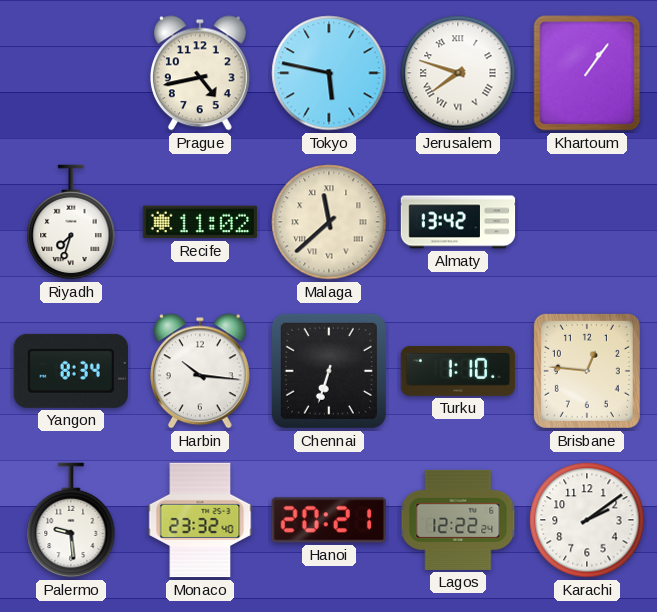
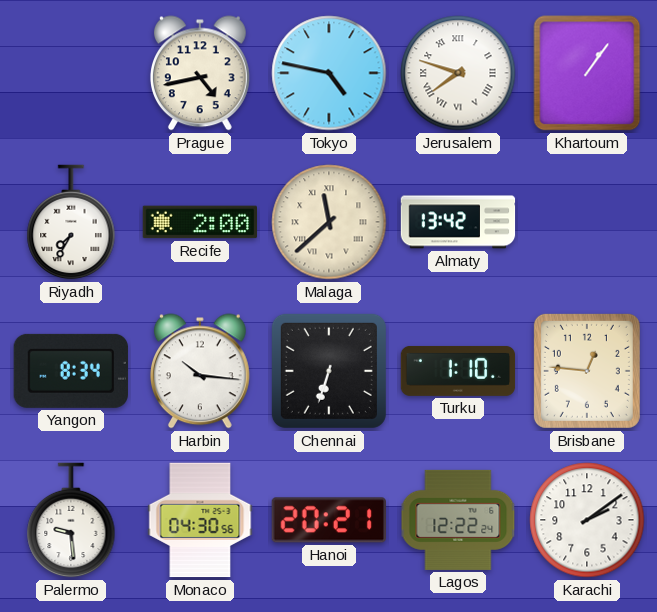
Tokyo: 5:47 -> 4:47 (329, 73)
Riyadh: 7:33 -> 7:35 (71, 222)
Recife: 11:02 -> 2:00 (200, 222)
Monaco: 23:32 -> 04:30 (200, 520)
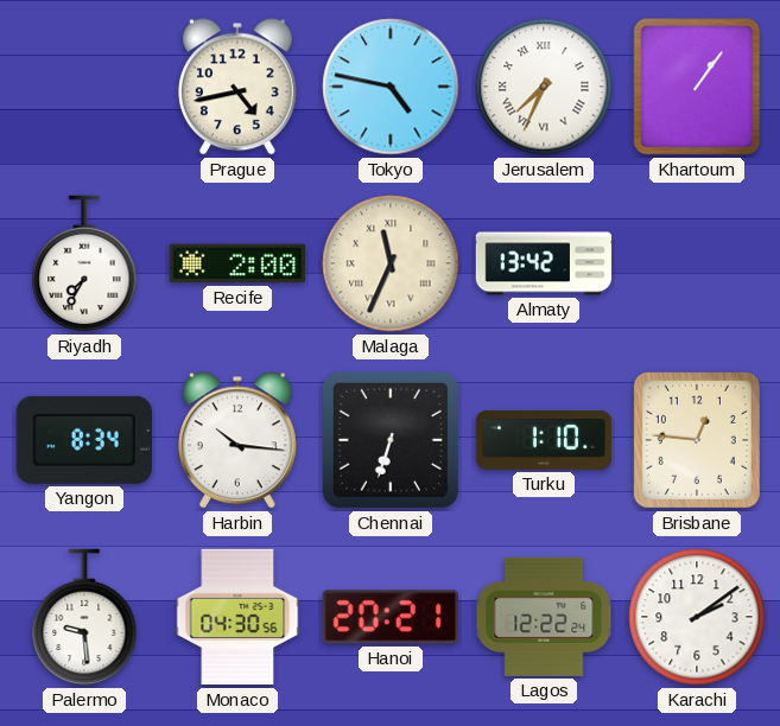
Jerusalem: 7:48 -> 7:34 (544, 87)
Malaga: 11:38 -> 11:34 (391, 263)
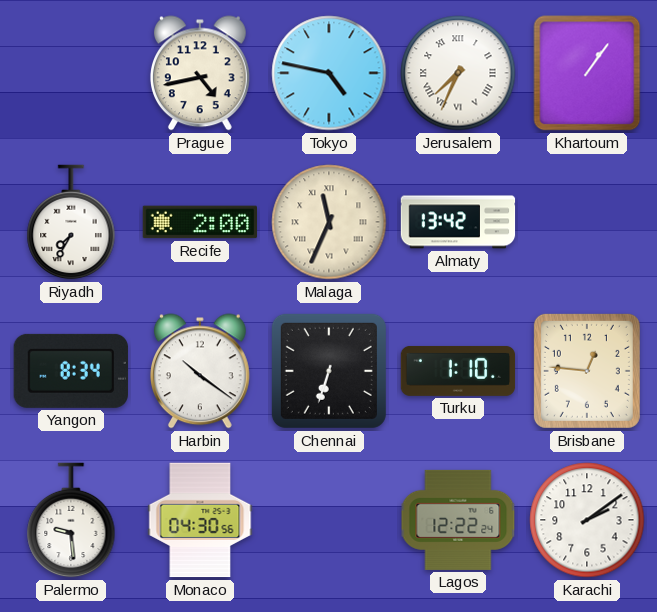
Harbin: 10:16 -> 10:21 (200, 371)
Hanoi: 20:21 -> none (391, 617)
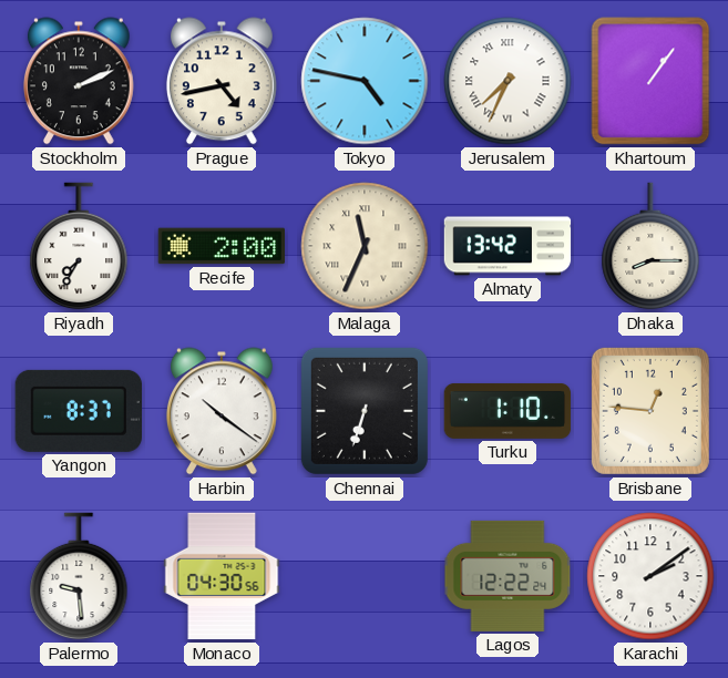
Stockholm: none -> 2:11 (79, 81)
Dhaka: none -> 8:15 (650, 246)
Yangon: 8:34 -> 8:37 (79, 411)
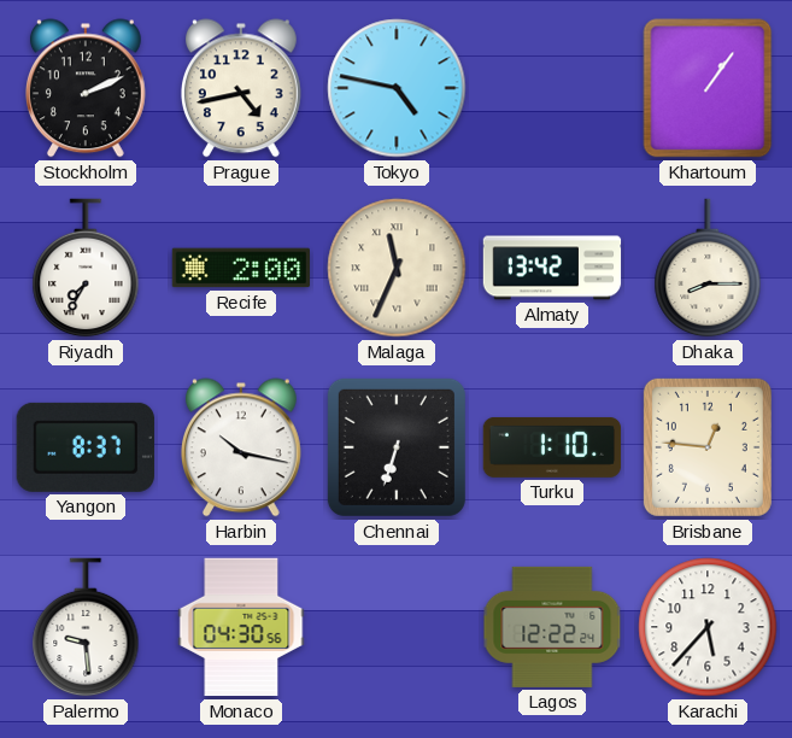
Jerusalem: 7:34 -> none (507, 81)
Harbin: 10:21 -> 10:17 (241, 447)
Karachi: 2:09 -> 5:37 (708, 627)
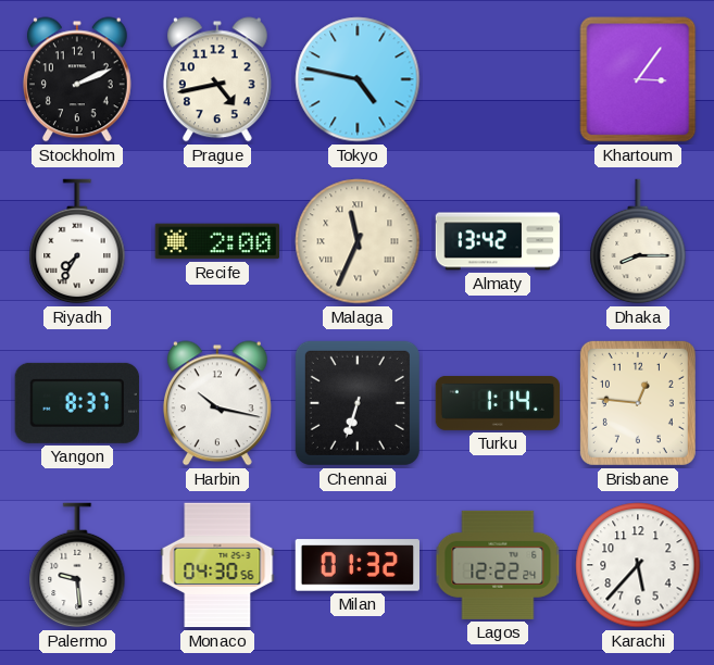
Khartoum: 1:06 -> 3:06 (638, 79)
Turku: 1:10 -> 1:14 (498, 403)
Milan: none -> 01:32 (358, 565)
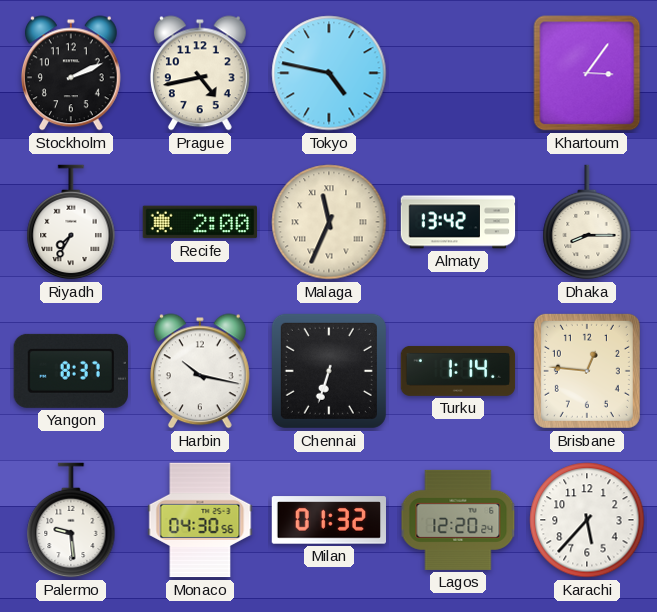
Lagos: 12:22 -> 12:20 (458, 520)
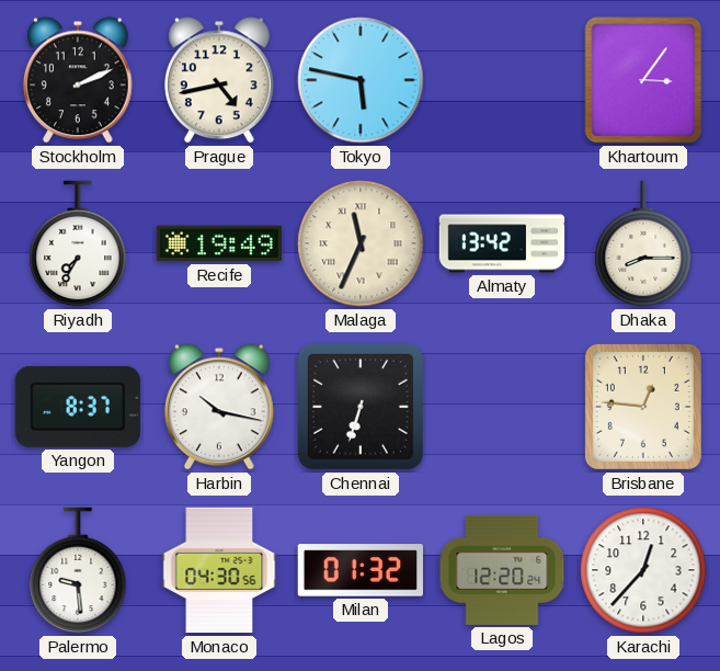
Tokyo: 4:47 -> 5:47 (361, 80)
Recife: 2:00 -> 19:49 (219, 243)
Turku: 1:14 -> none (458, 371)
Karachi: 5:37 -> 12:37 (643, 570)
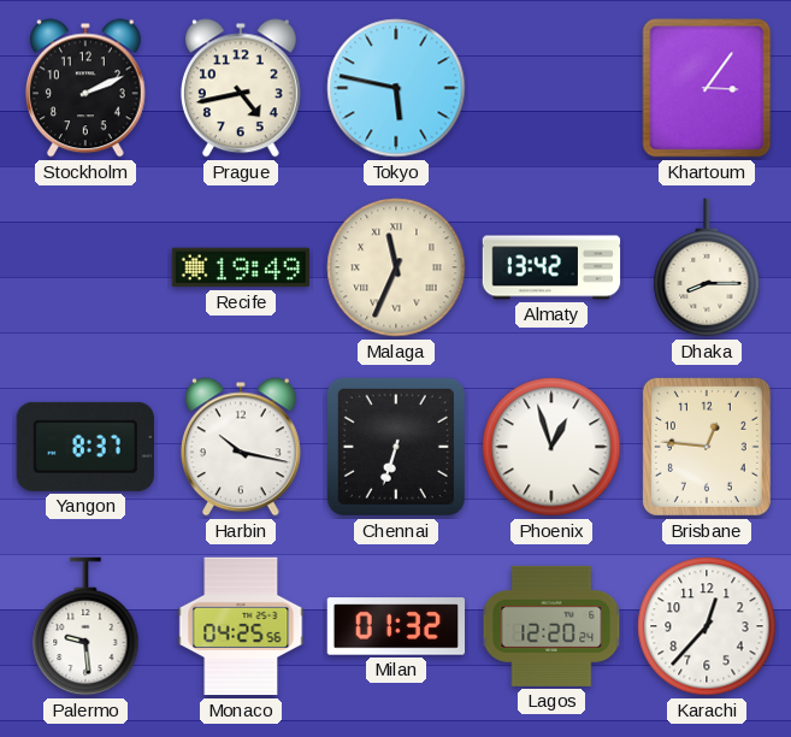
Riyadh: 7:35 -> none (78, 243)
Phoenix: none -> 12:57 (551, 447)
Monaco: 04:30 -> 04:25 (241, 626)
